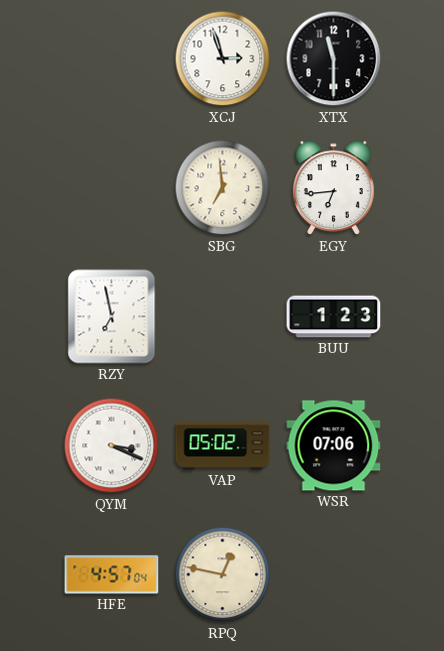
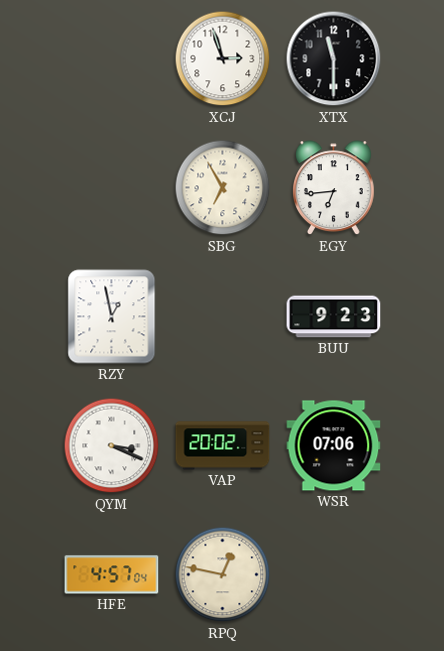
SBG: 6:59 -> 6:55 (223, 188)
RZY: 6:58 -> 12:58 (112, 317)
BUU: 1:23 -> 9:23 (334, 317)
VAP: 05:02 -> 20:02 (223, 446)
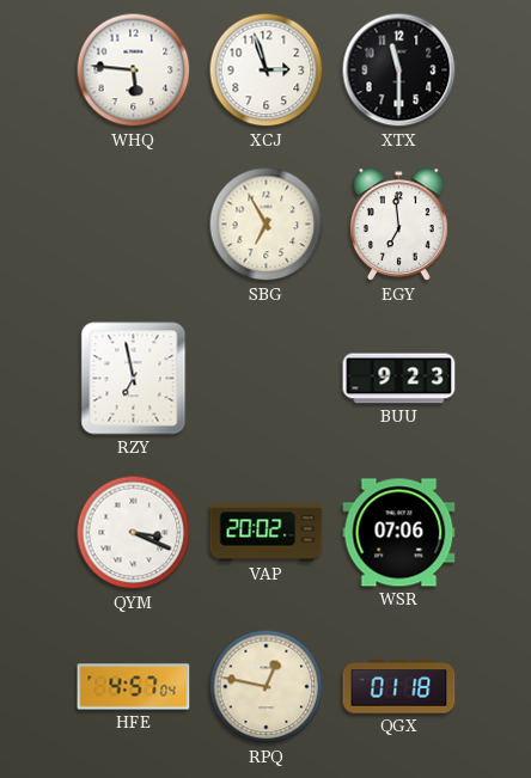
WHQ: none -> 5:46 (134, 71)
EGY: 6:44 -> 6:59 (399, 225)
RZY: 12:58 -> 6:58 (134, 379)
QGX: none -> 01:18 (399, 687)
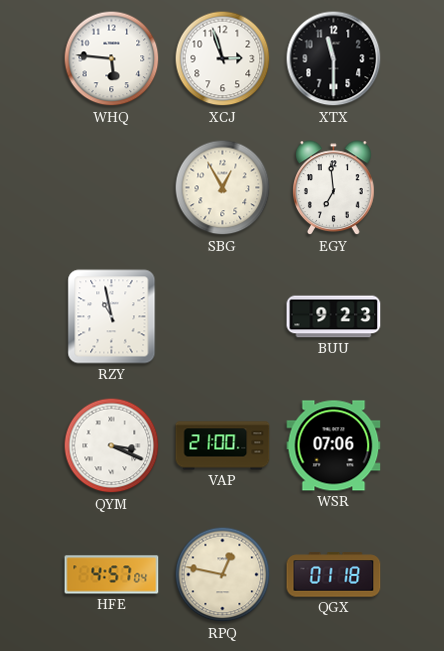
SBG: 6:55 -> 12:55 (223, 188)
RZY: 6:58 -> 10:58 (112, 317)
VAP: 20:02 -> 21:00 (223, 446)
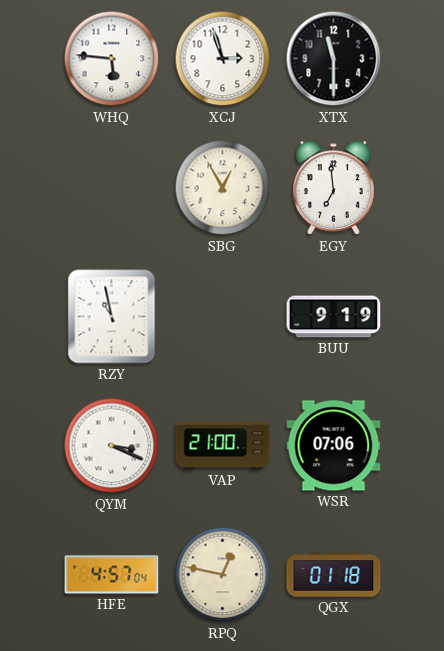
BUU: 9:23 -> 9:19 (334, 317)
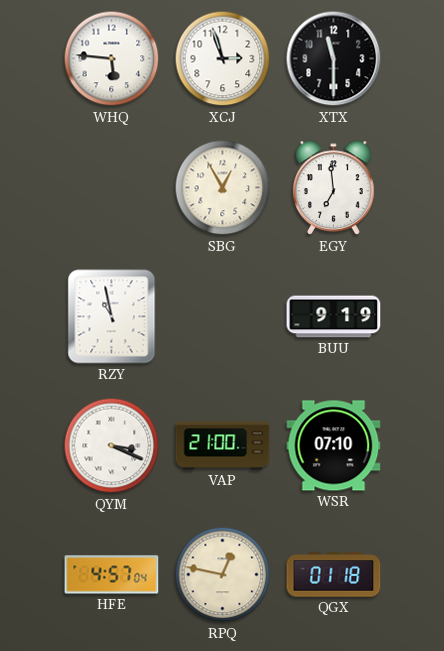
WSR: 07:06 -> 07:10 (334, 446)
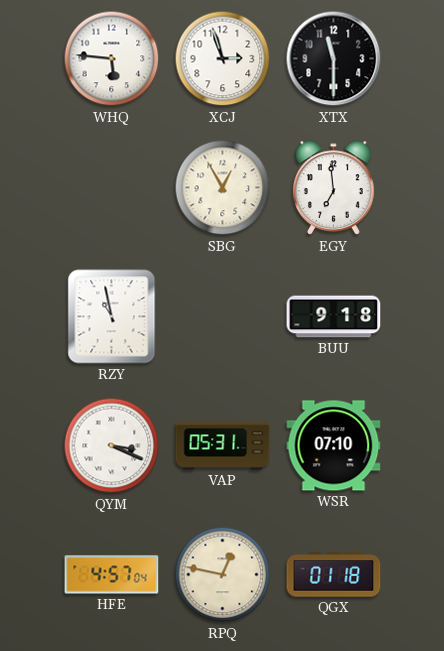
BUU: 9:19 -> 9:18 (334, 317)
VAP: 21:00 -> 05:31 (223, 446)
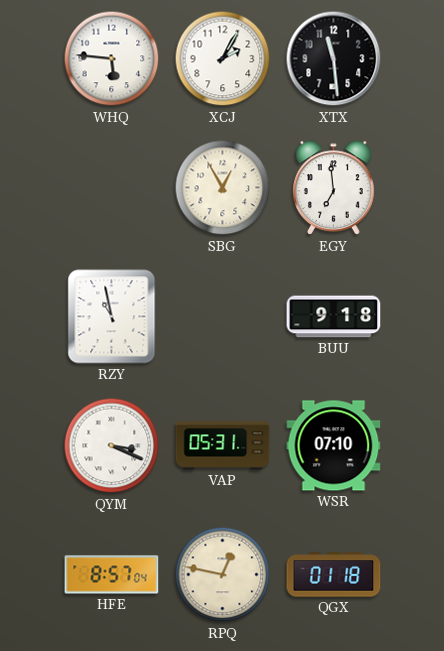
XCJ: 2:57 -> 2:05 (223, 59)
XTX: 11:30 -> 11:29 (334, 59)
HFE: 4:57 -> 8:57 (112, 575)
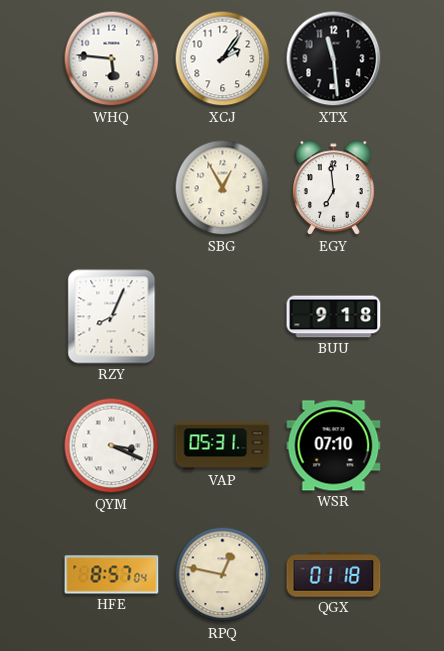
XCJ: 2:05 -> 2:06 (223, 59)
RZY: 10:58 -> 8:04 (112, 317)
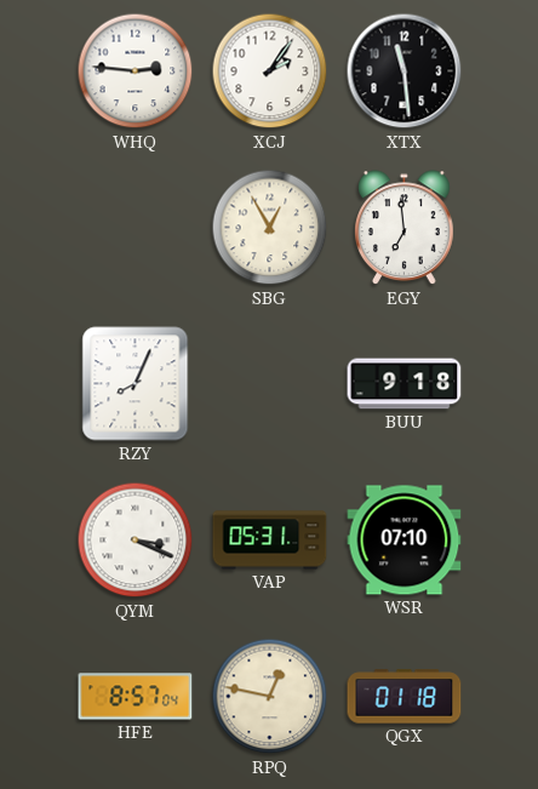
WHQ: 5:46 -> 2:46 (136, 72)
